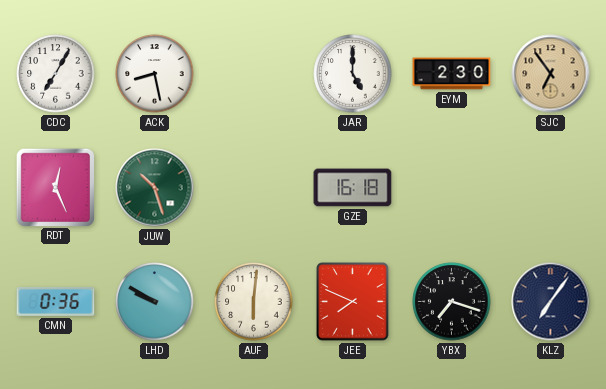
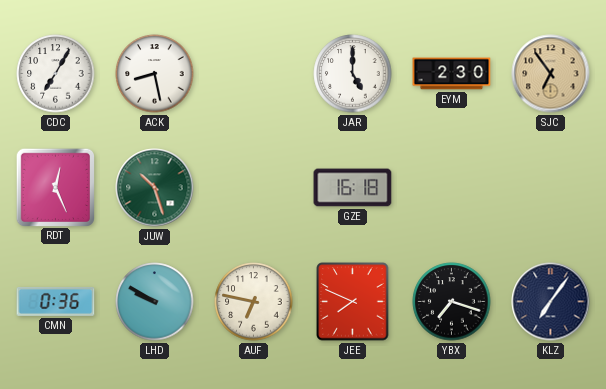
AUF: 6:01 -> 6:47 (254, 302)
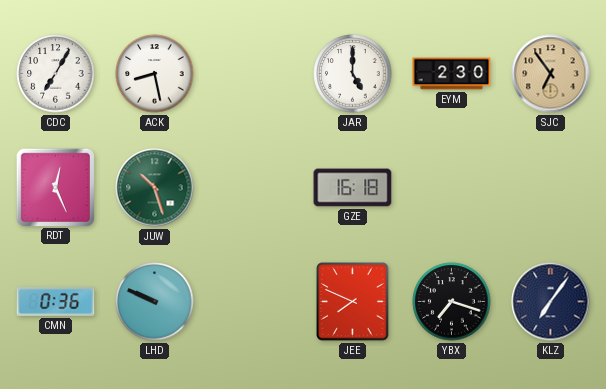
LHD: 9:50 -> 9:49 (155, 302)
AUF: 6:47 -> none (254, 302)
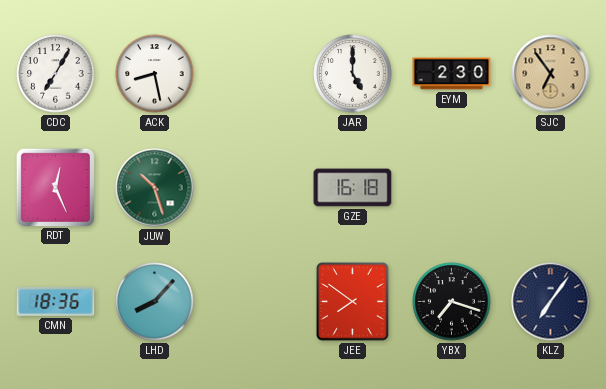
CMN: 0:36 -> 18:36 (56, 301)
LHD: 9:49 -> 8:07 (155, 302)
JEE: 7:49 -> 7:51 (353, 302)
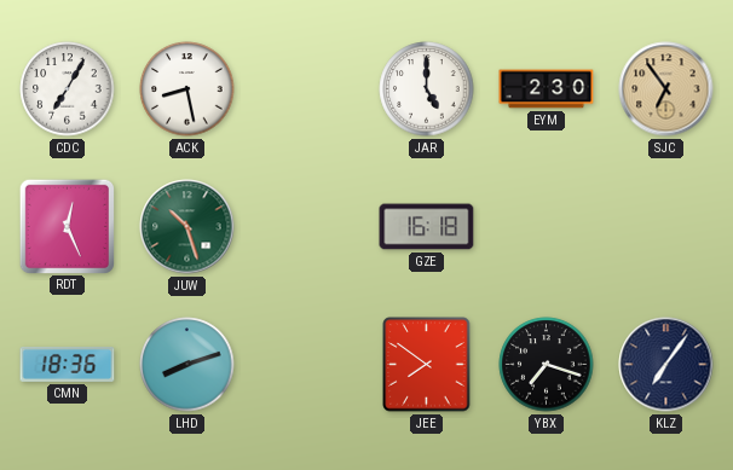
LHD: 8:07 -> 8:12 (187, 365)
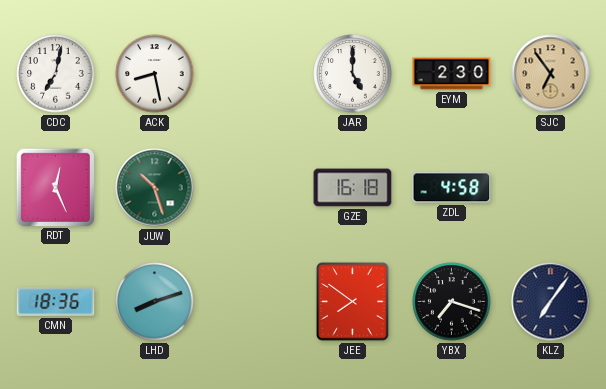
CDC: 7:05 -> 7:02 (56, 74)
ZDL: none -> 4:58 (452, 188)
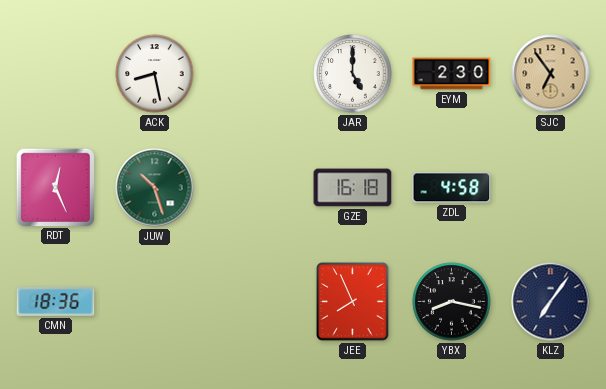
CDC: 7:02 -> none (56, 74)
LHD: 8:12 -> none (155, 302)
JEE: 7:51 -> 7:56 (353, 302)
YBX: 7:18 -> 8:17 (452, 302)
